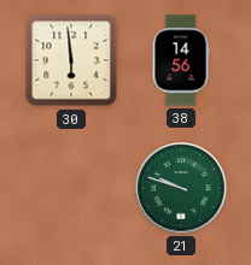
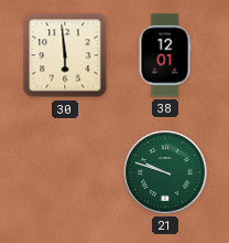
38: 14:56 -> 12:01 (165, 55)
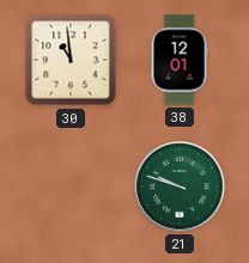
30: 5:59 -> 10:59 (71, 60)
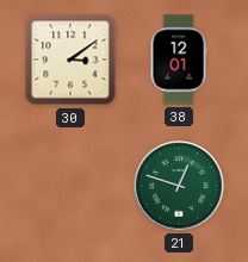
30: 10:59 -> 3:09 (70, 60)
21: 9:48 -> 12:48 (179, 186)
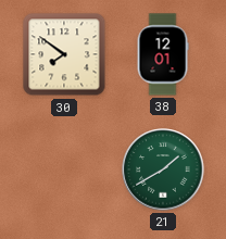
30: 3:09 -> 7:51 (64, 54)
21: 12:48 -> 1:40 (163, 169)
